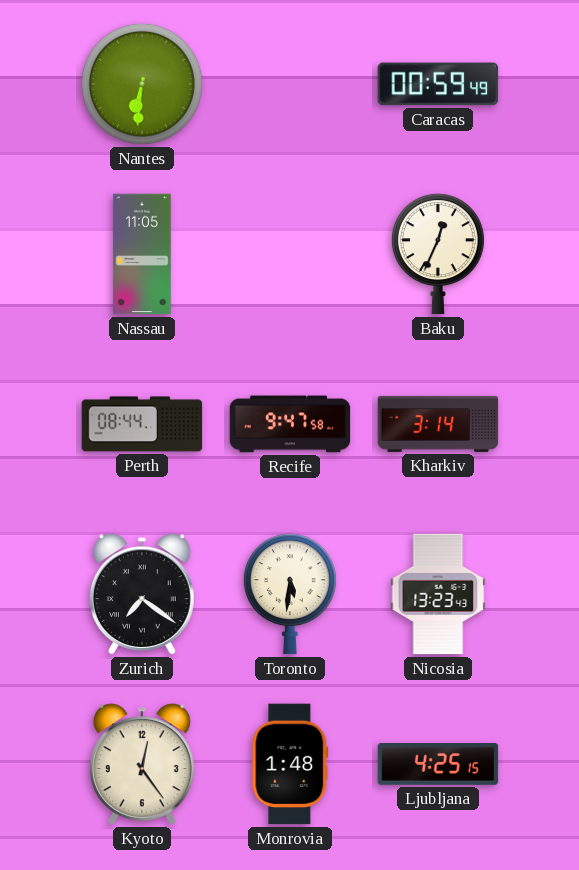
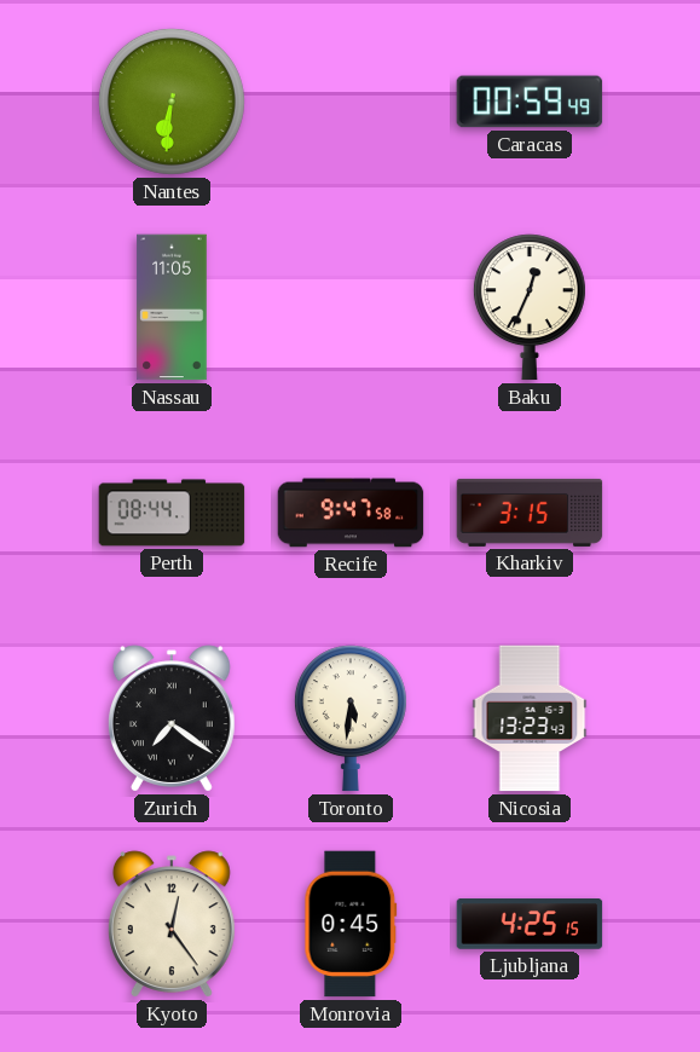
Kharkiv: 3:14 -> 3:15 (530, 513)
Monrovia: 1:48 -> 0:45 (351, 924)
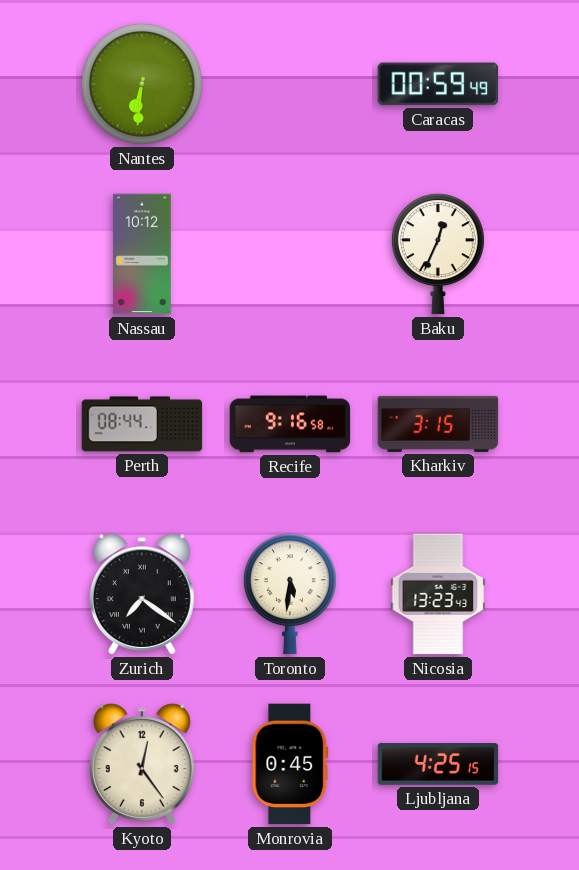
Nassau: 11:05 -> 10:12 (142, 254)
Recife: 9:47 -> 9:16 (290, 424)
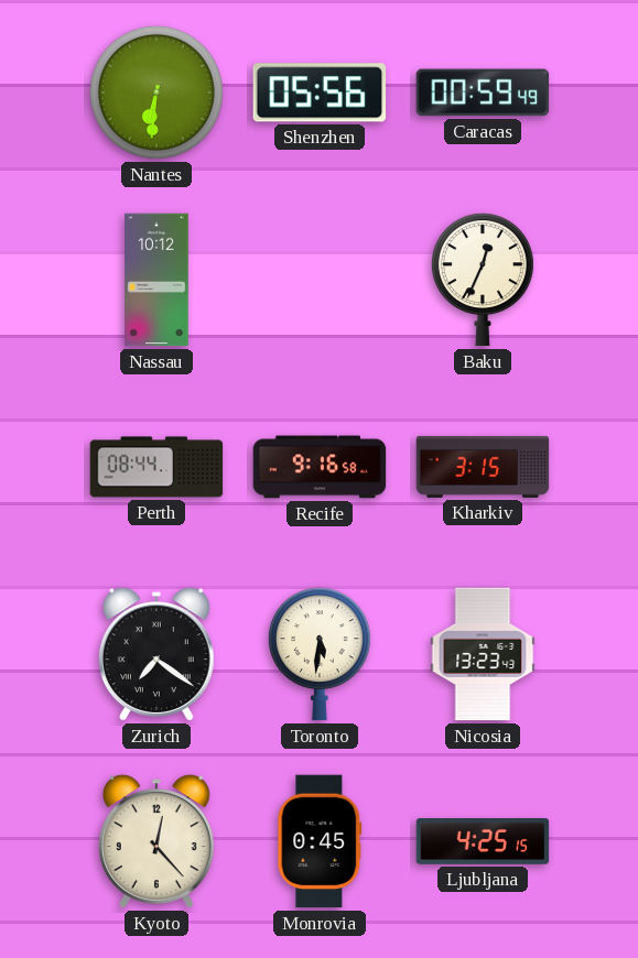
Shenzhen: none -> 05:56 (320, 92)
Kyoto: 12:24 -> 12:23 (156, 841)
